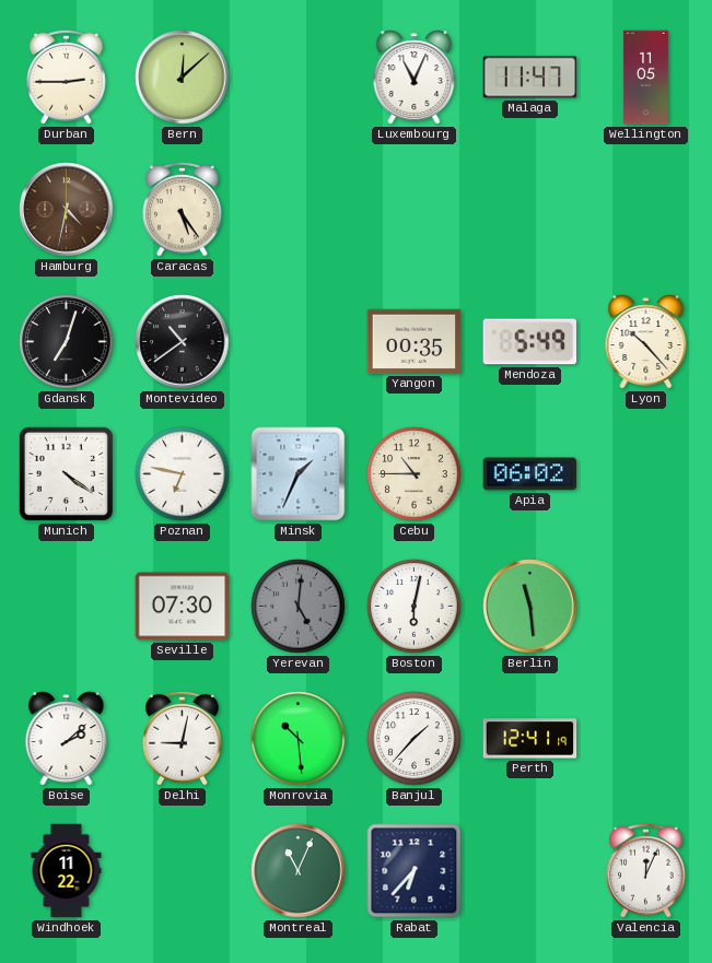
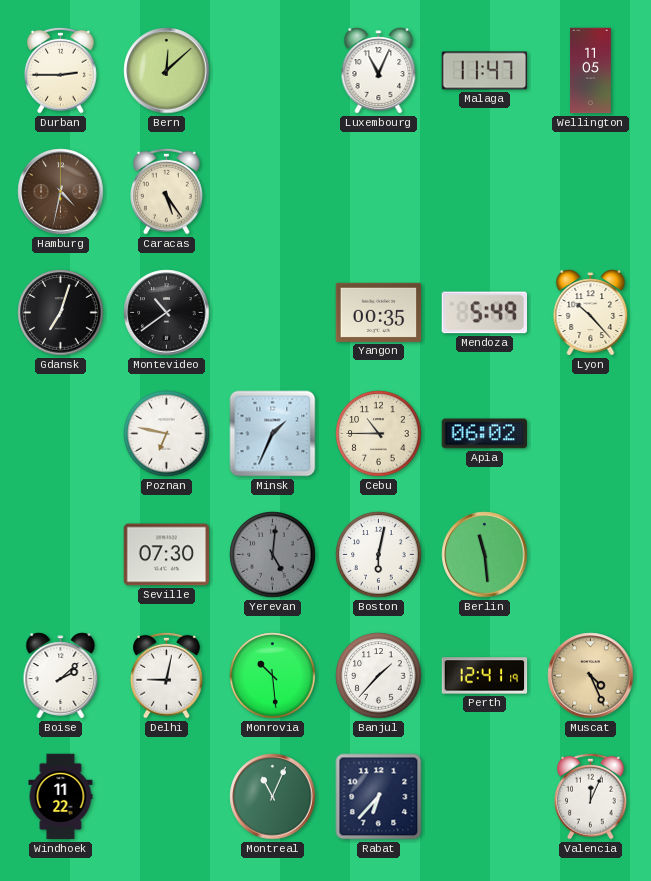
Munich: 4:21 -> none (66, 473)
Muscat: none -> 4:26 (591, 676)
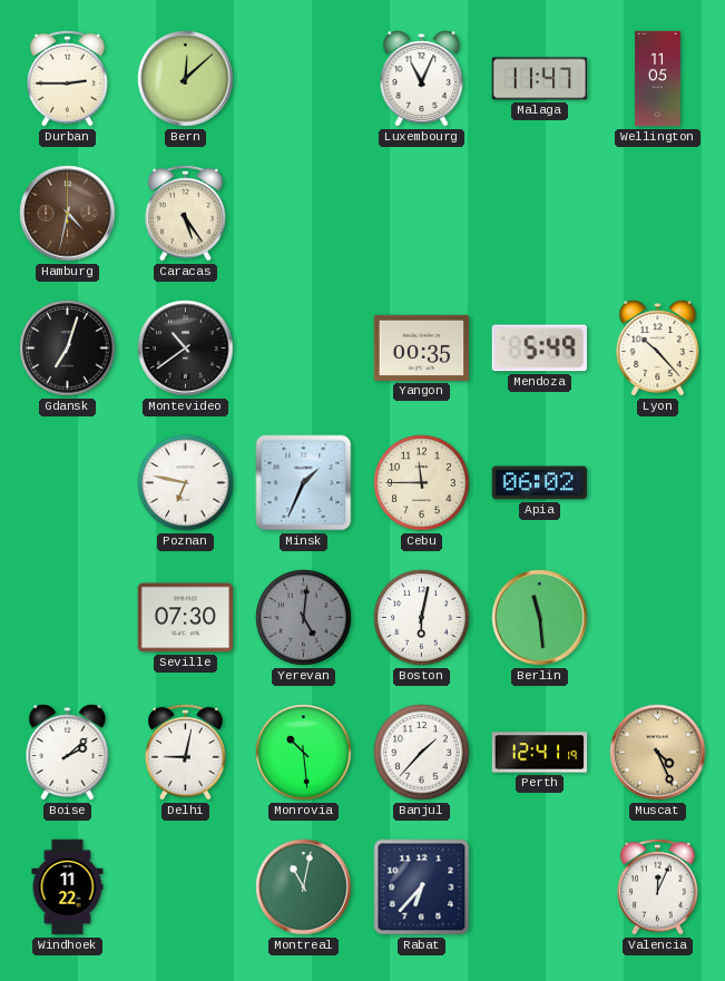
Cebu: 10:45 -> 11:45 (422, 483)
Montreal: 11:04 -> 11:02 (304, 887)
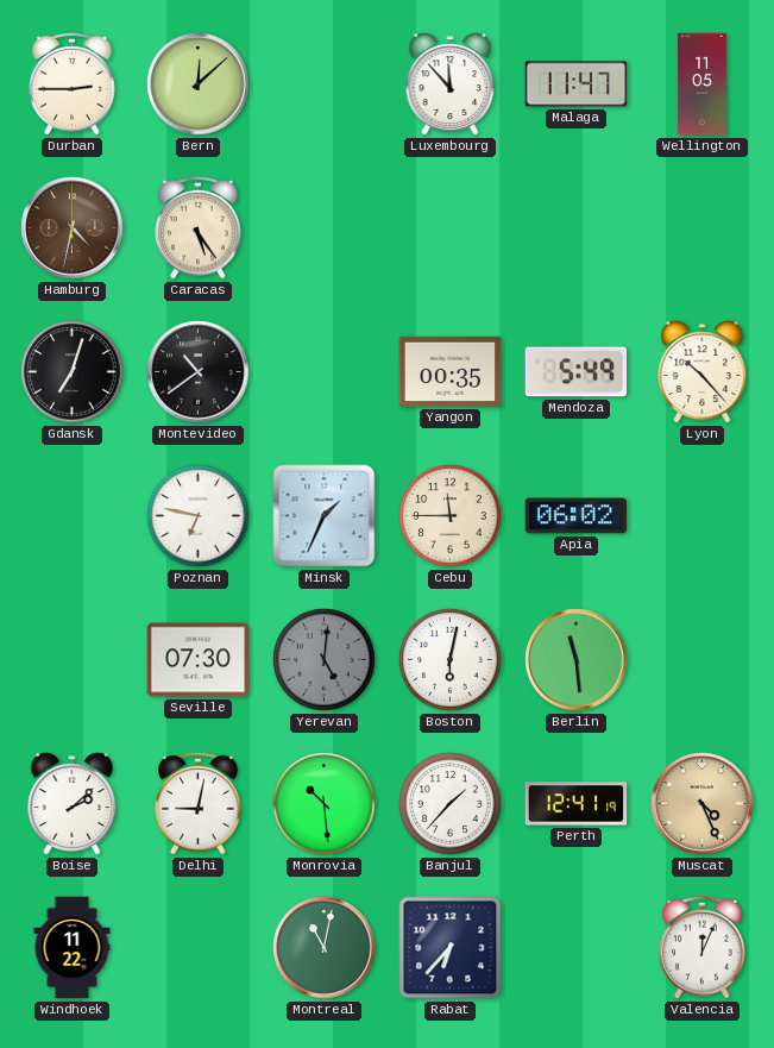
Luxembourg: 11:04 -> 11:53 (451, 84)
